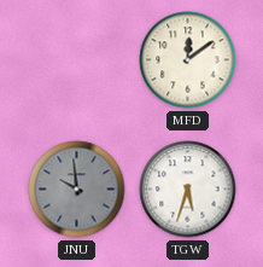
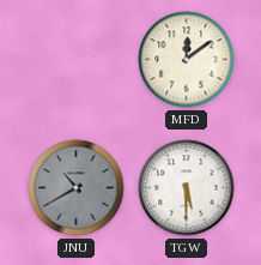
JNU: 9:59 -> 10:40 (77, 188)
TGW: 5:33 -> 5:30 (187, 188)
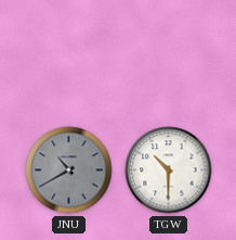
MFD: 12:09 -> none (187, 60)
TGW: 5:30 -> 10:30 (169, 170)
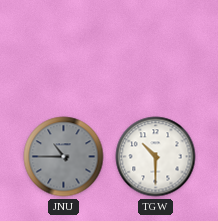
JNU: 10:40 -> 10:45 (64, 157)
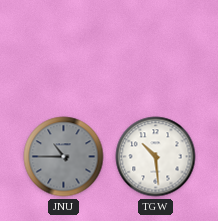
TGW: 10:30 -> 10:29 (156, 157)
